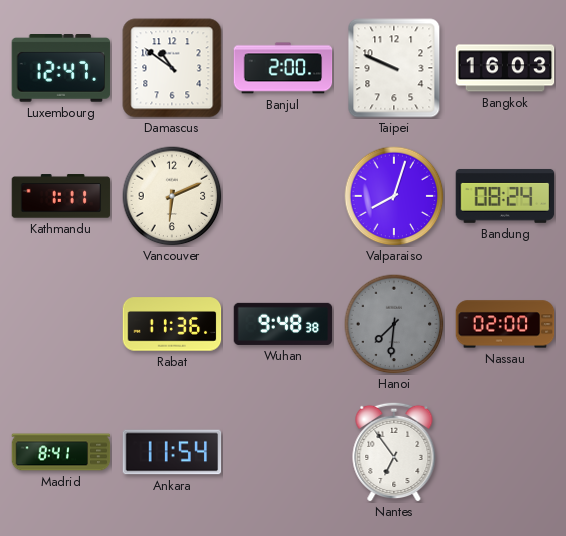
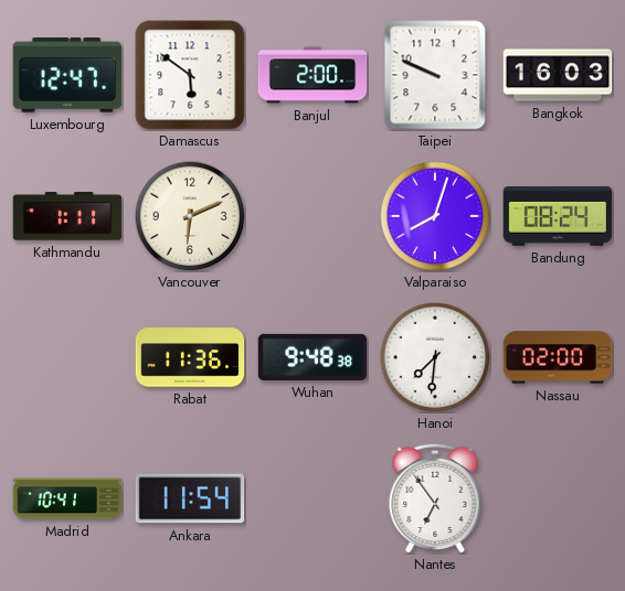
Damascus: 10:51 -> 5:51 (190, 75)
Hanoi dial: grey -> white (435, 357)
Madrid: 8:41 -> 10:41 (67, 498)
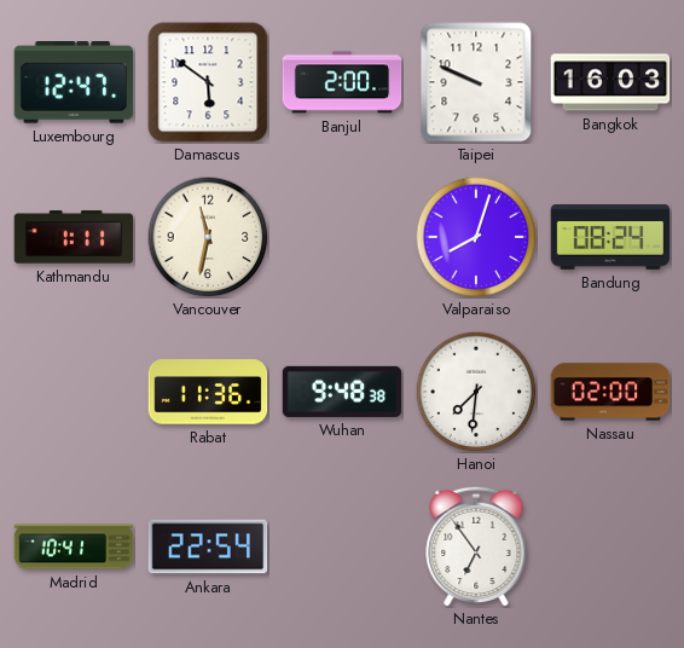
Vancouver: 6:11 -> 11:32 (208, 237)
Ankara: 11:54 -> 22:54 (208, 546)
